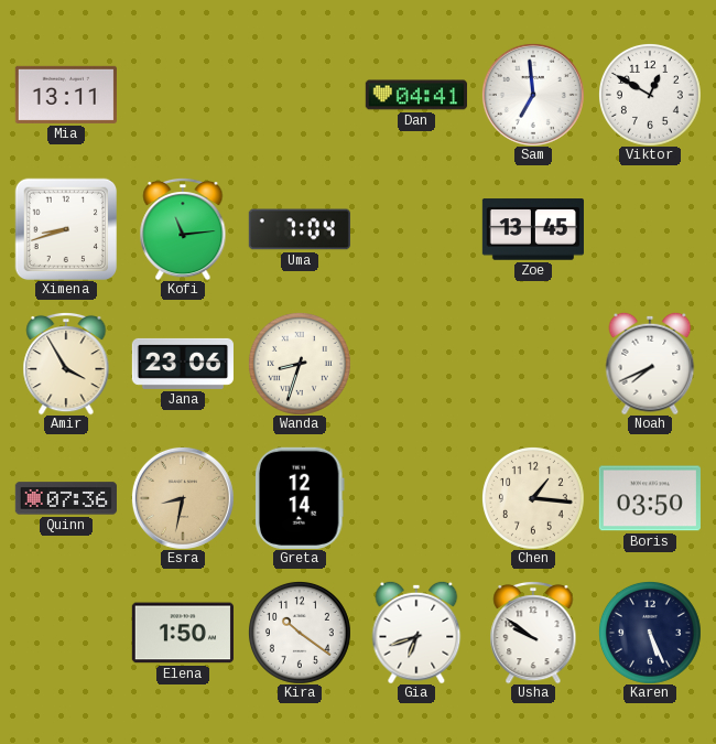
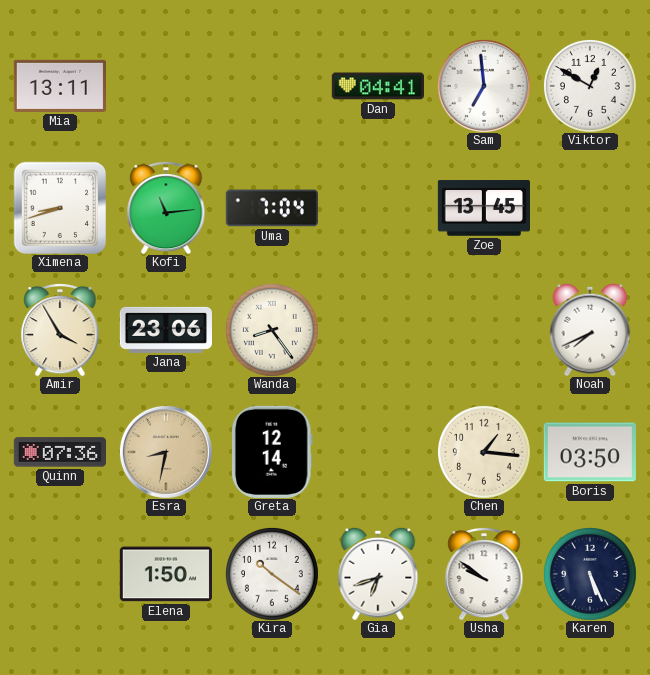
Wanda: 8:33 -> 8:24 (272, 330)
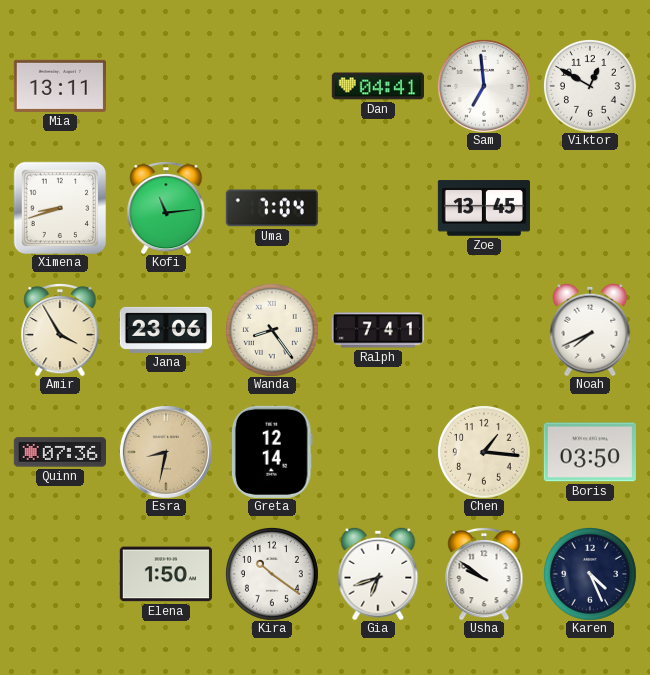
Ralph: none -> 7:41 (378, 330)
Karen: 5:26 -> 4:26 (590, 574)
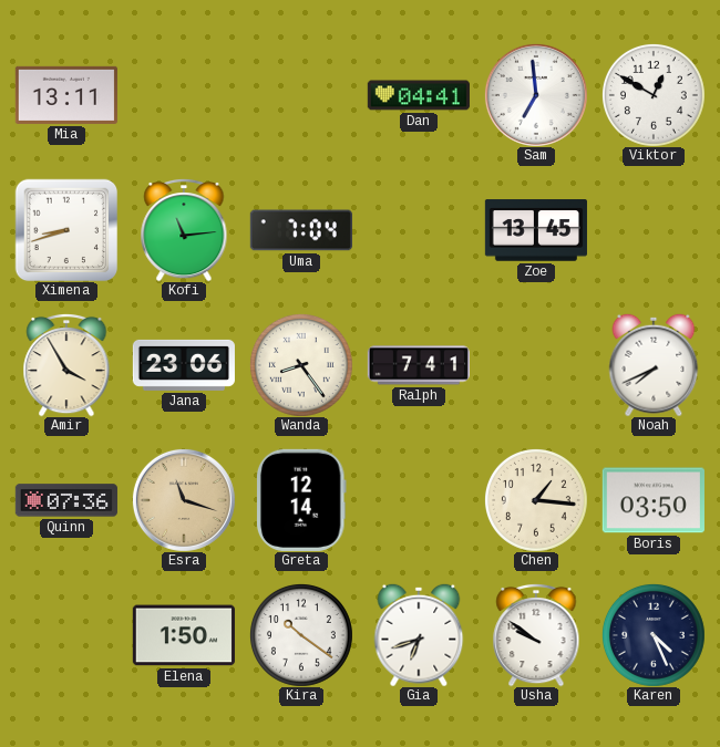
Esra: 8:32 -> 11:18 (184, 500)
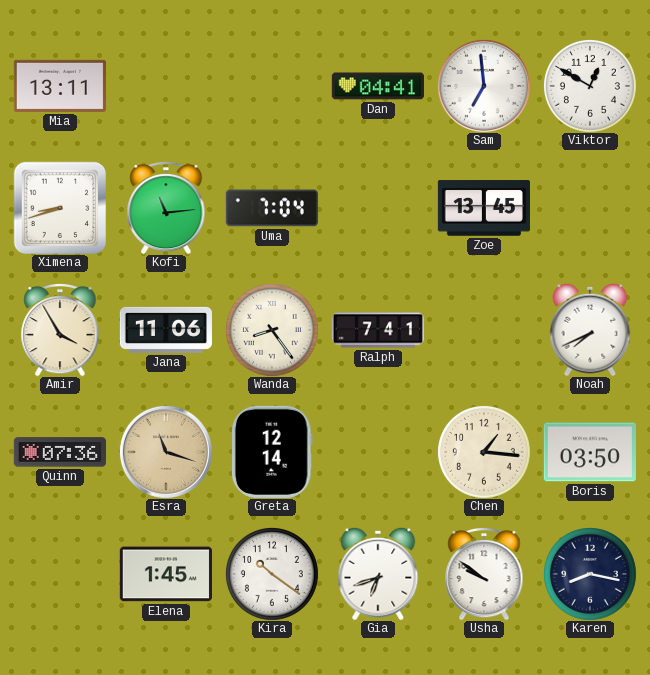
Jana: 23:06 -> 11:06 (166, 330)
Elena: 1:50 -> 1:45 (166, 574)
Karen: 4:26 -> 8:17 (590, 574)
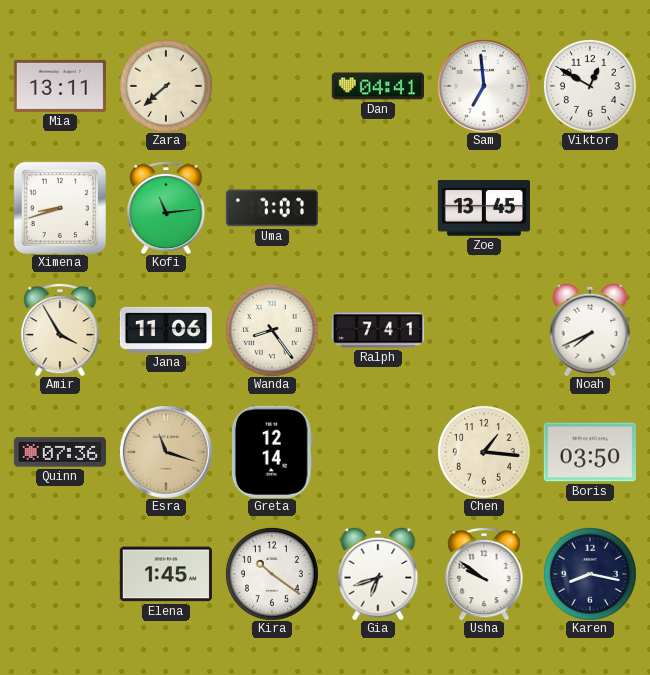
Zara: none -> 7:38 (166, 86)
Uma: 7:04 -> 7:07 (272, 208)
